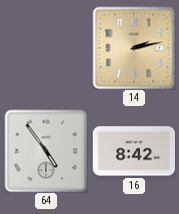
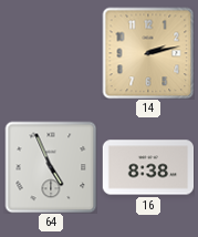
64: 4:54 -> 4:56 (51, 167)
16: 8:42 -> 8:38 (148, 167)
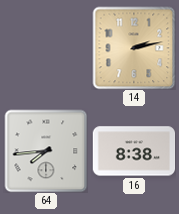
64: 4:56 -> 7:44 (46, 151)
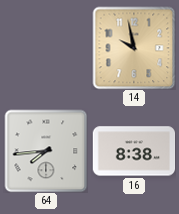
14: 2:13 -> 9:58 (134, 48)
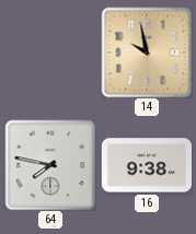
64: 7:44 -> 7:47 (50, 165)
16: 8:38 -> 9:38 (147, 165)
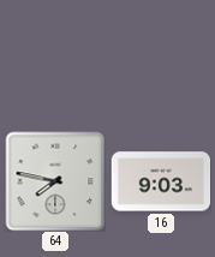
14: 9:58 -> none (147, 52)
16: 9:38 -> 9:03 (161, 181)
